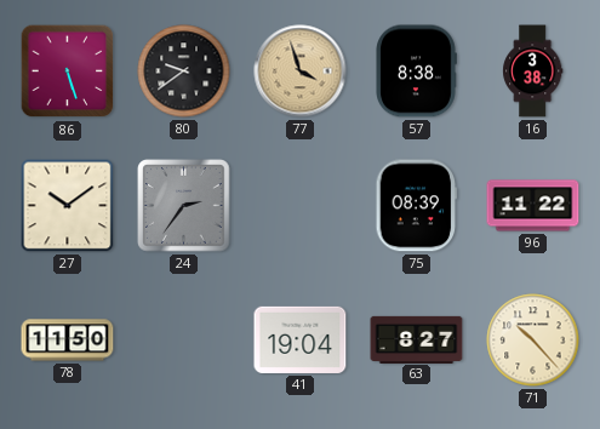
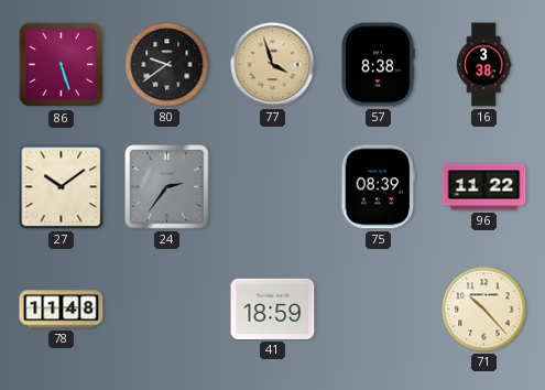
78: 11:50 -> 11:48 (62, 310)
41: 19:04 -> 18:59 (273, 308)
63: 8:27 -> none (417, 339)
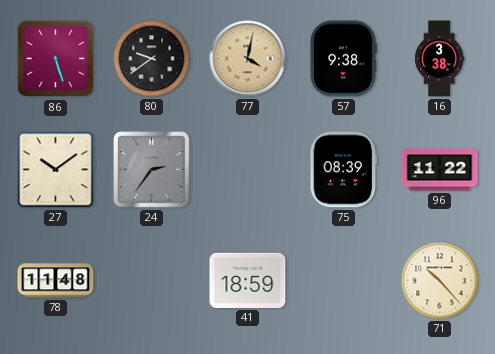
77: 3:57 -> 4:02 (248, 59)
57: 8:38 -> 9:38 (343, 59)
